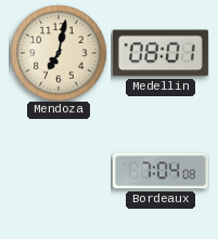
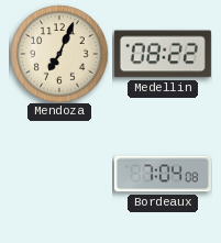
Mendoza: 7:02 -> 7:04 (59, 54)
Medellin: 08:01 -> 08:22 (163, 54)
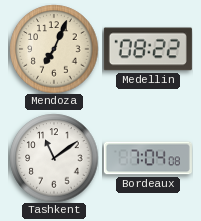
Tashkent: none -> 11:09 (54, 158)
